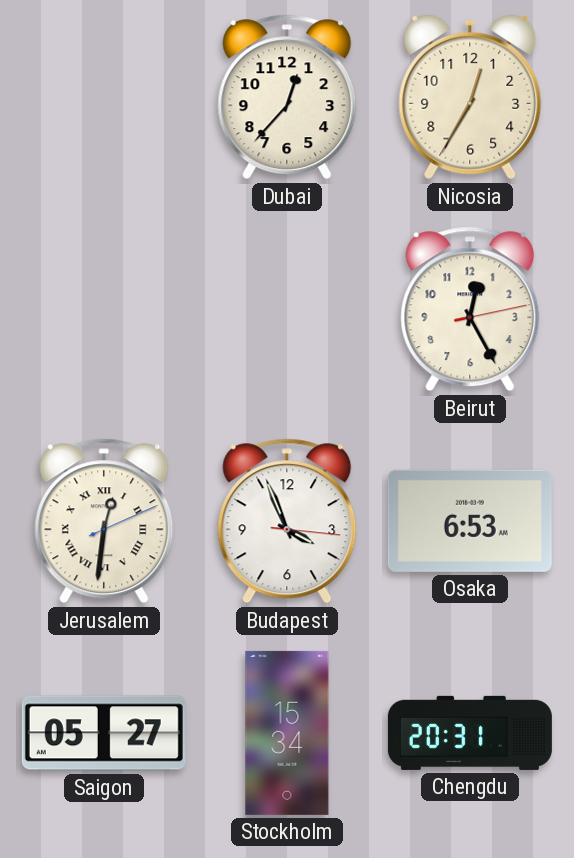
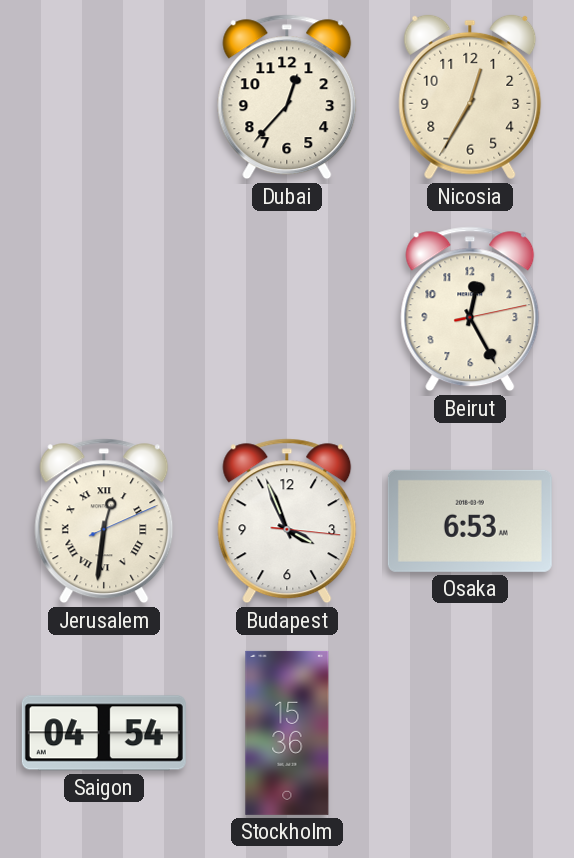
Saigon: 05:27 -> 04:54 (104, 733)
Stockholm: 15:34 -> 15:36 (287, 733)
Chengdu: 20:31 -> none (470, 733)
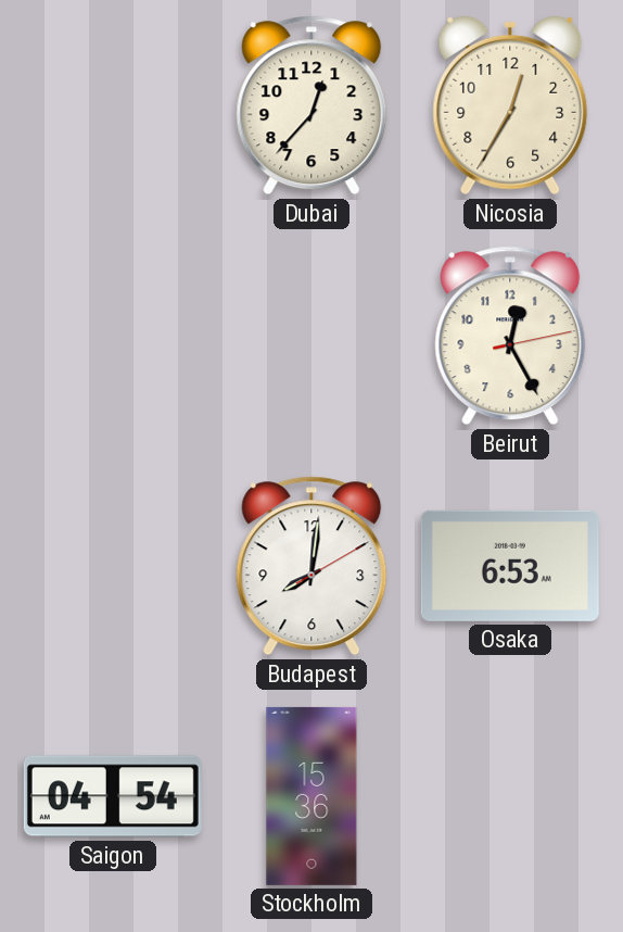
Jerusalem: 12:31 -> none (104, 521)
Budapest: 3:56 -> 8:01 (311, 566)
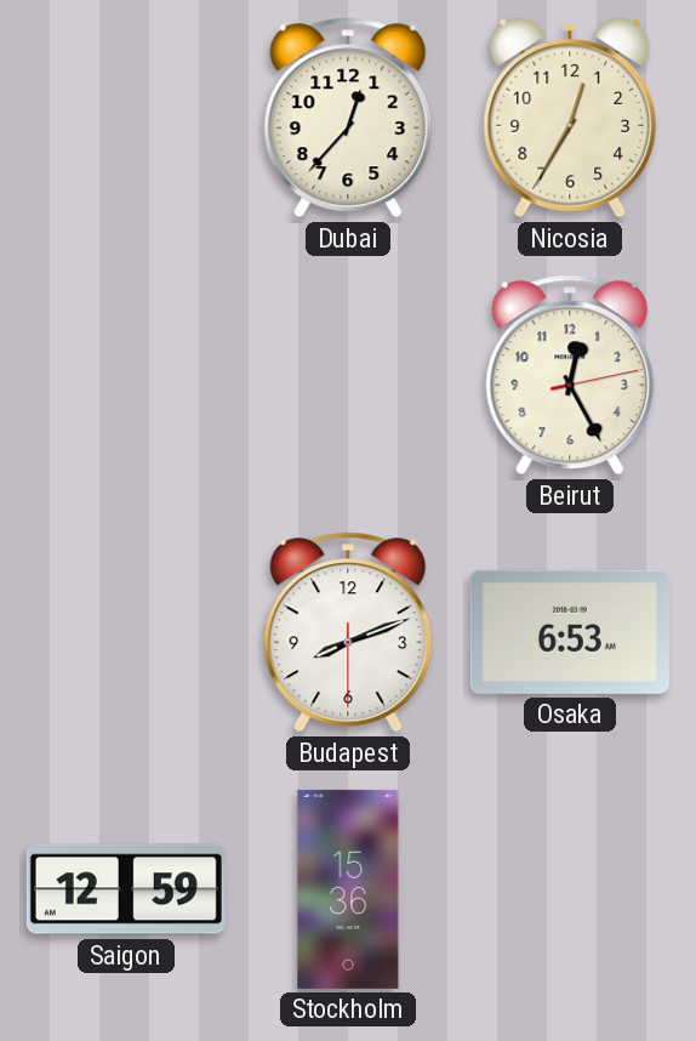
Budapest: 8:01 -> 8:11 (348, 632)
Saigon: 04:54 -> 12:59 (126, 889)
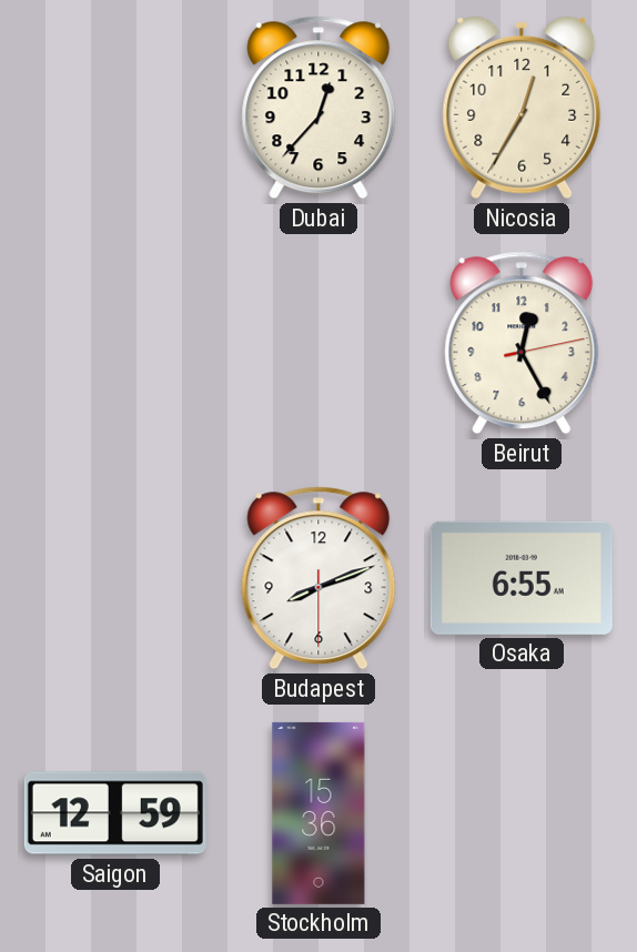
Osaka: 6:53 -> 6:55 (522, 578)
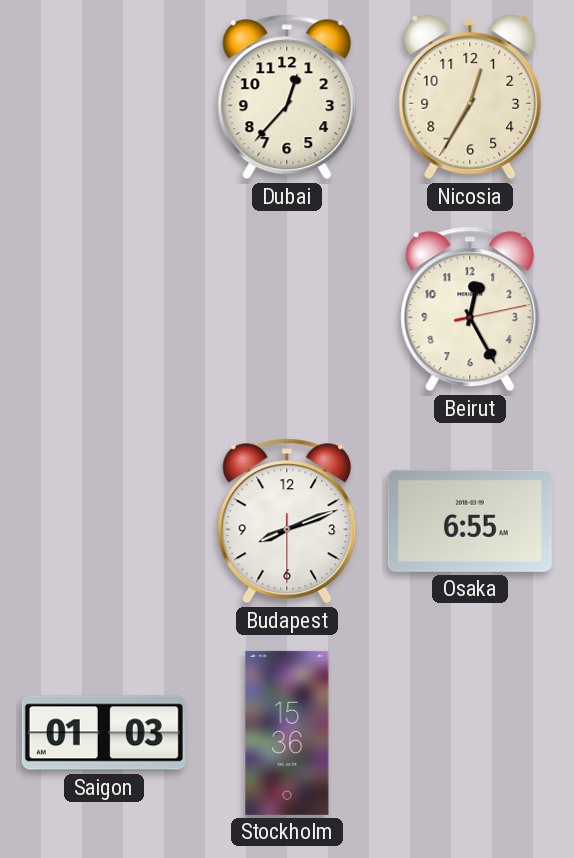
Saigon: 12:59 -> 01:03 (104, 733)
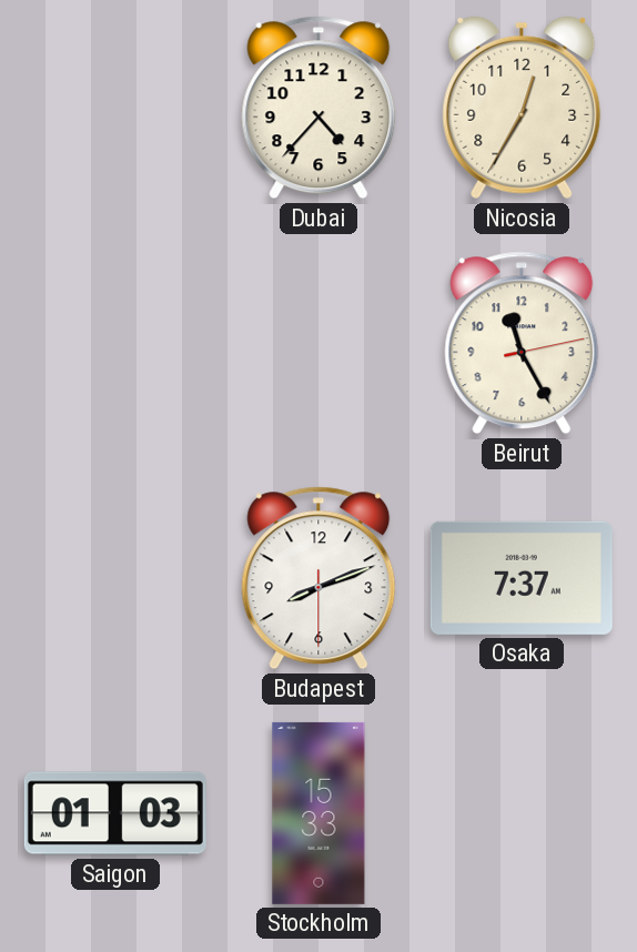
Dubai: 12:37 -> 4:37 (318, 108)
Beirut: 12:25 -> 11:25 (522, 343)
Osaka: 6:55 -> 7:37 (522, 578)
Stockholm: 15:36 -> 15:33 (318, 813)
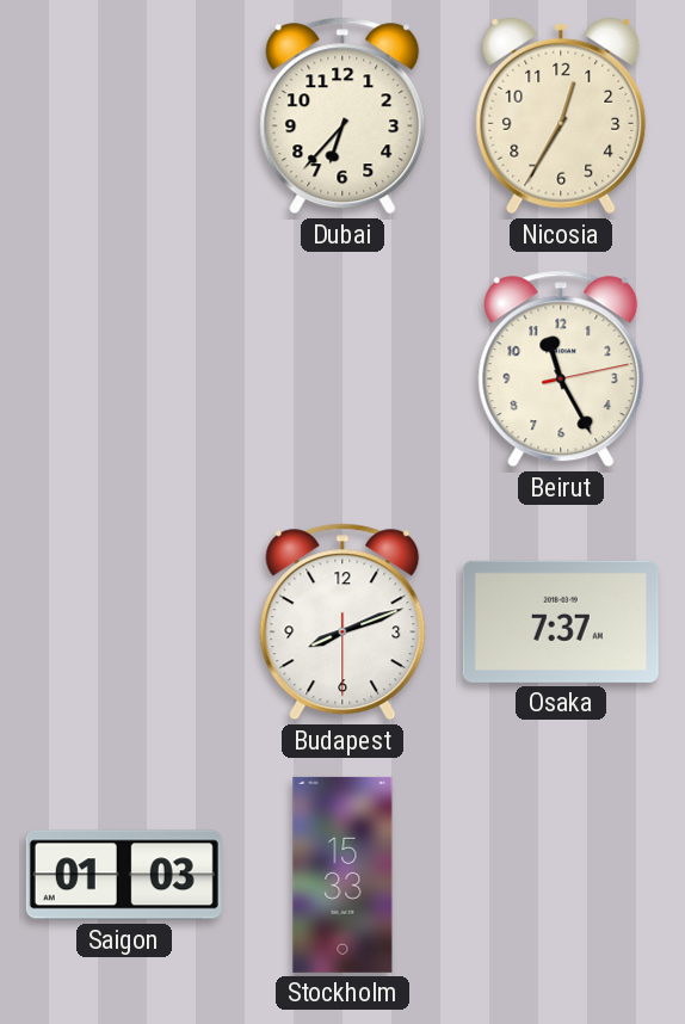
Dubai: 4:37 -> 6:37 (342, 116)
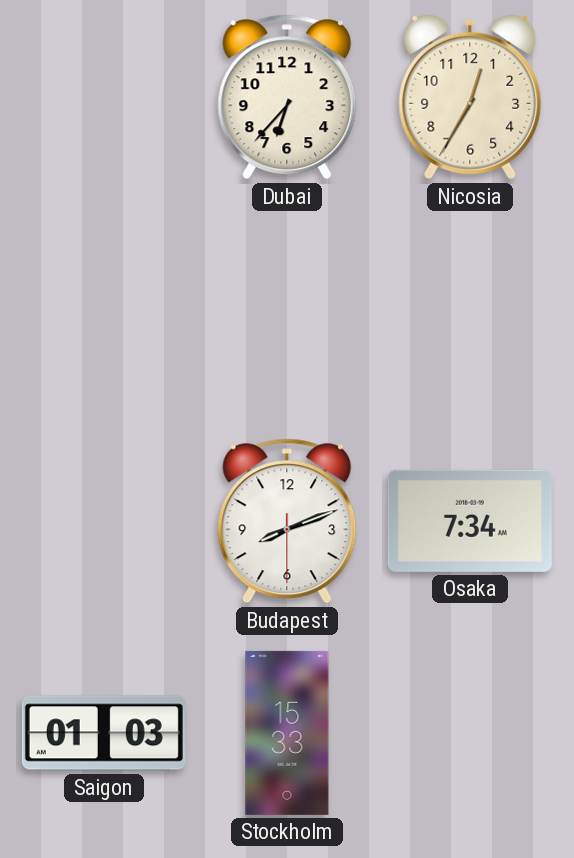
Beirut: 11:25 -> none (561, 369)
Osaka: 7:37 -> 7:34 (470, 521)
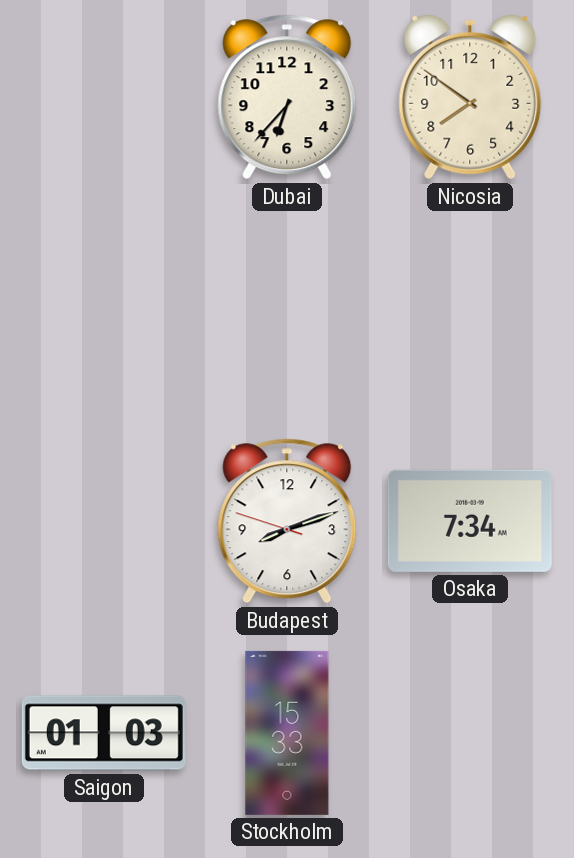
Nicosia: 12:35 -> 7:51 (470, 97)
Budapest: 8:11:30 -> 8:11:48 (287, 521)
